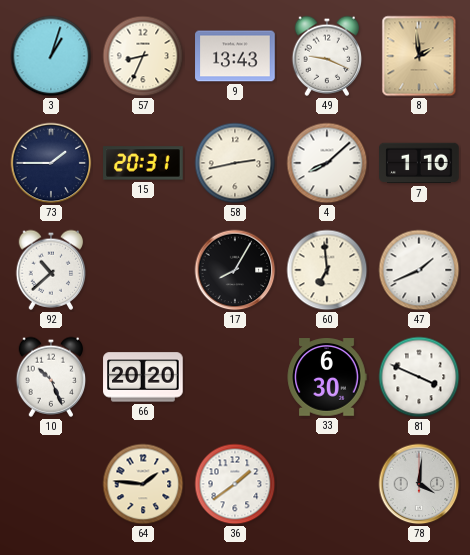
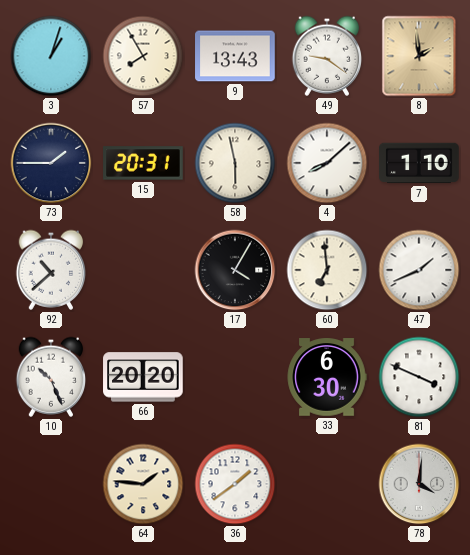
57: 8:34 -> 7:55 (143, 56)
49: 9:19 -> 9:21 (327, 56)
58: 2:43 -> 5:58 (235, 163)
17: 8:05 -> 4:05 (235, 270)
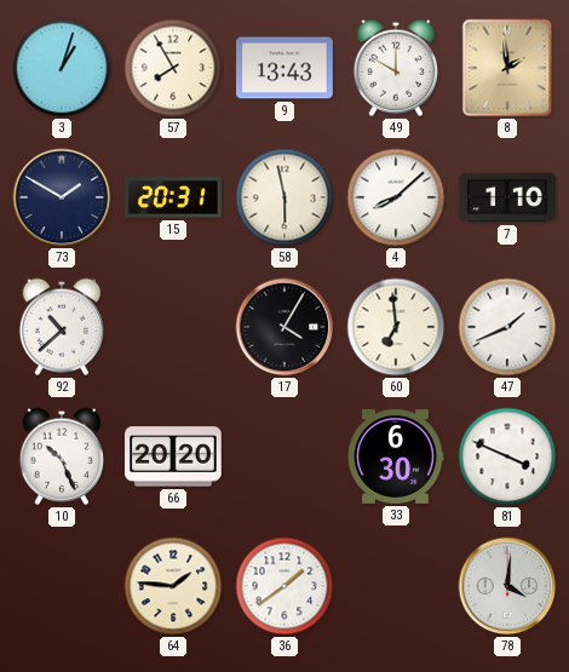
49: 9:21 -> 10:00 (396, 68)
73: 1:45 -> 1:50 (62, 197)
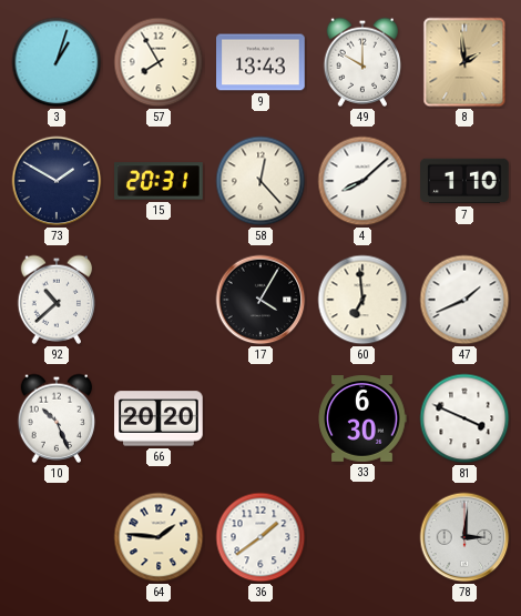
58: 5:58 -> 12:23 (260, 181)
78: 4:01 -> 3:01 (464, 537)
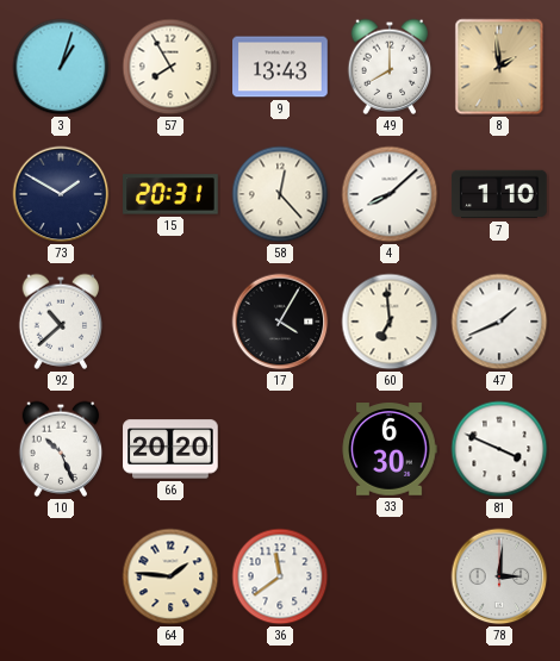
49: 10:00 -> 8:00 (390, 67)
36: 1:39 -> 11:39 (280, 576)
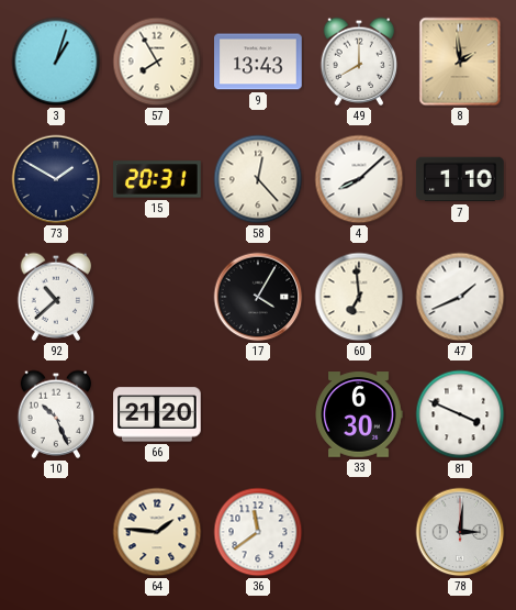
66: 20:20 -> 21:20 (157, 414)
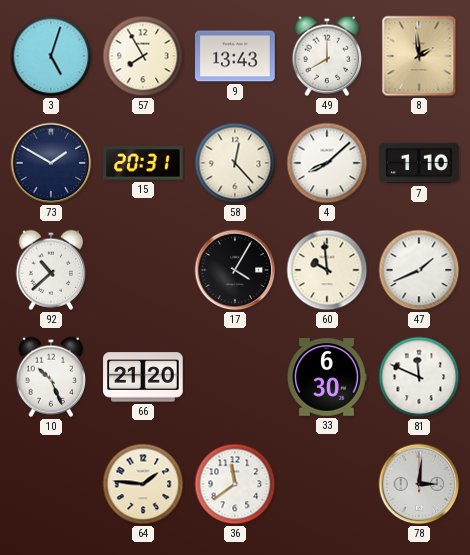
3: 1:03 -> 5:03 (51, 56)
60: 6:59 -> 9:59 (327, 270)
81: 3:49 -> 11:49 (419, 377)
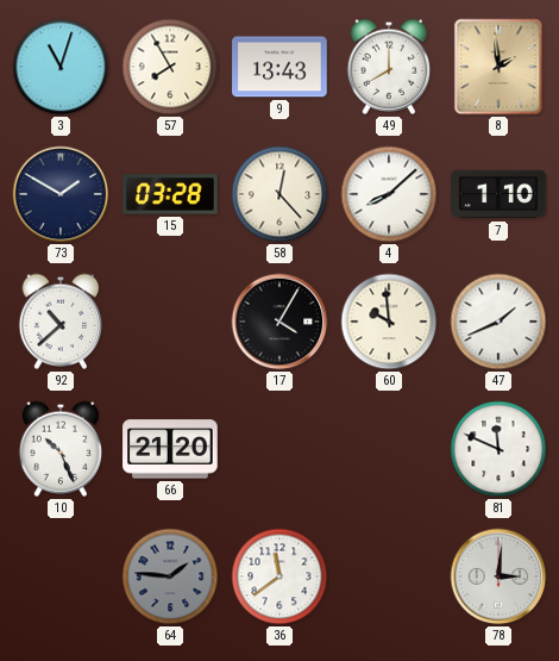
3: 5:03 -> 11:03 (61, 67)
15: 20:31 -> 03:28 (170, 194)
33: 6:30 -> none (327, 377)
64 dial: cream -> grey (170, 576)
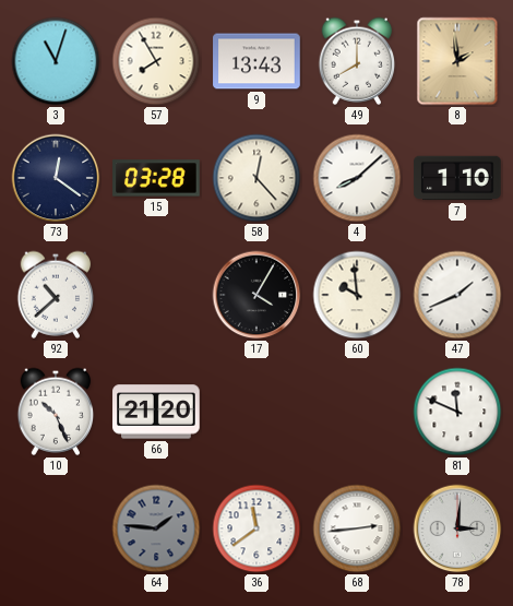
73: 1:50 -> 12:21 (56, 178)
68: none -> 2:44 (357, 528)
